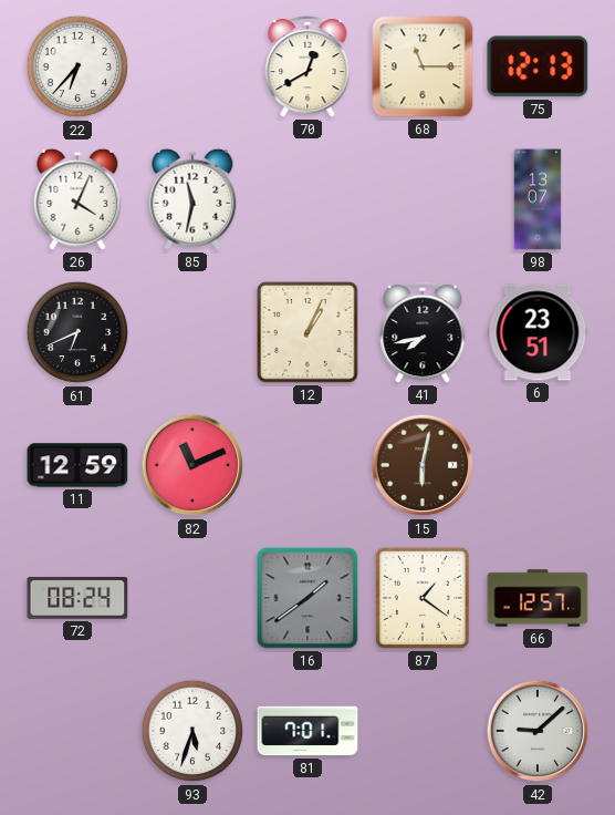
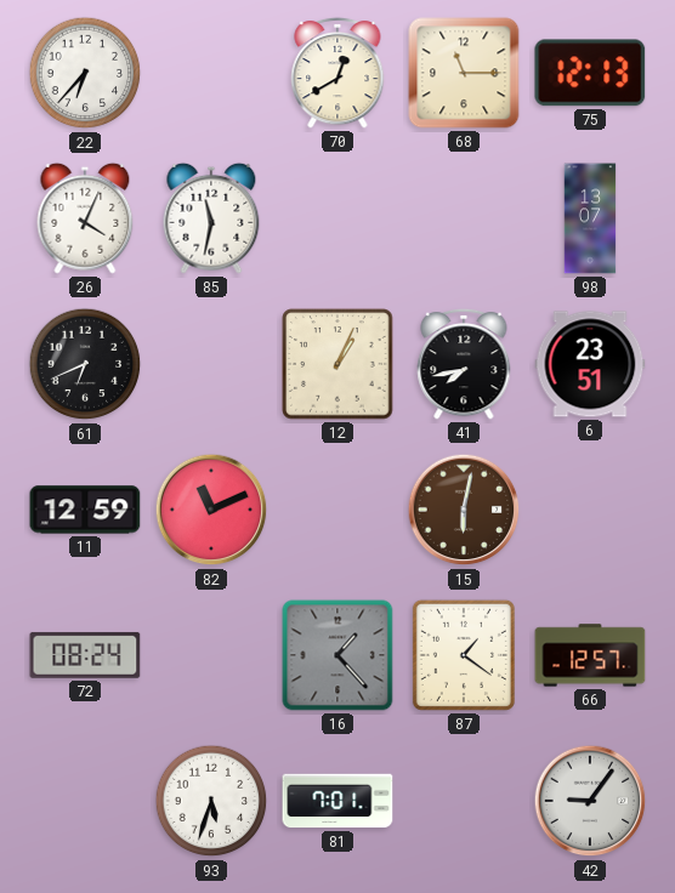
16: 1:39 -> 1:23 (337, 655)
42: 9:08 -> 9:06 (590, 801)
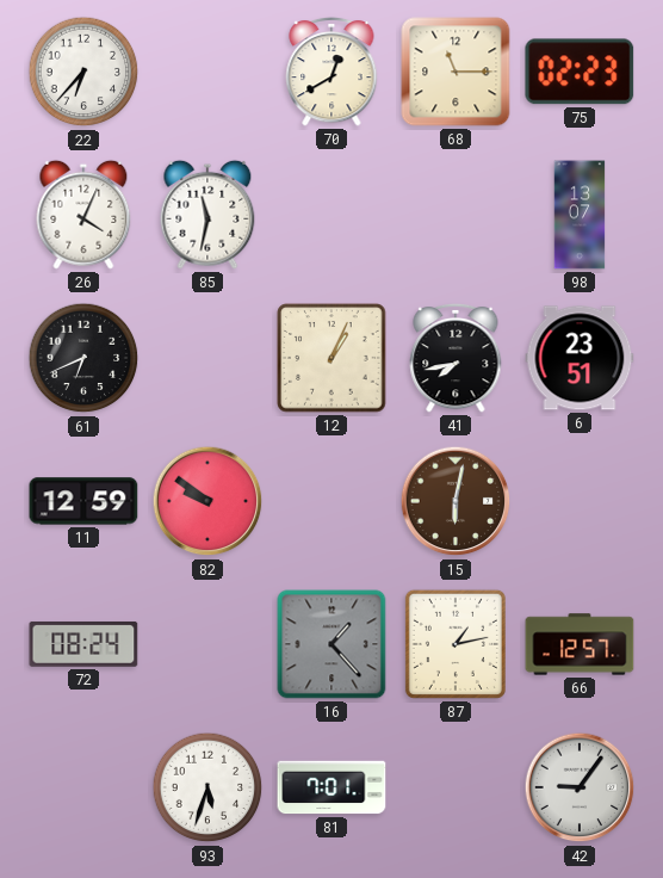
75: 12:13 -> 02:23 (580, 72)
82: 11:11 -> 9:51 (207, 501)
87: 1:21 -> 1:13 (456, 644)
